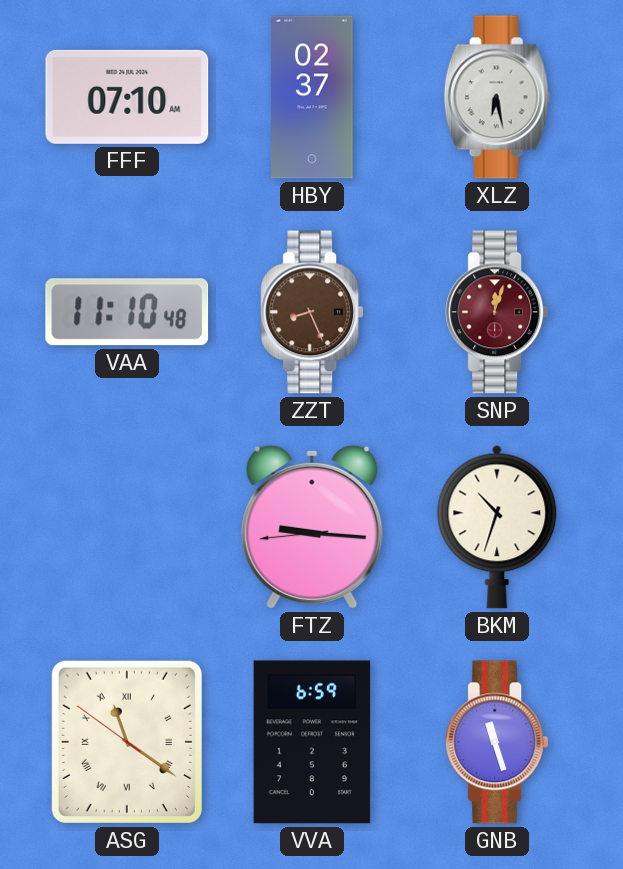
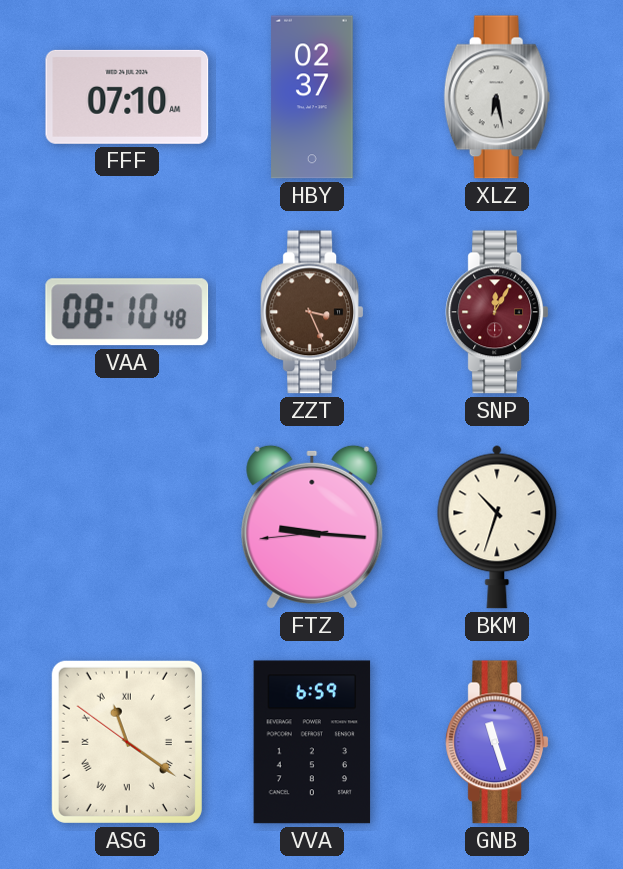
VAA: 11:10 -> 08:10 (127, 312)
ZZT: 8:26 -> 3:26 (312, 312)
SNP: 12:03 -> 12:05 (497, 312)
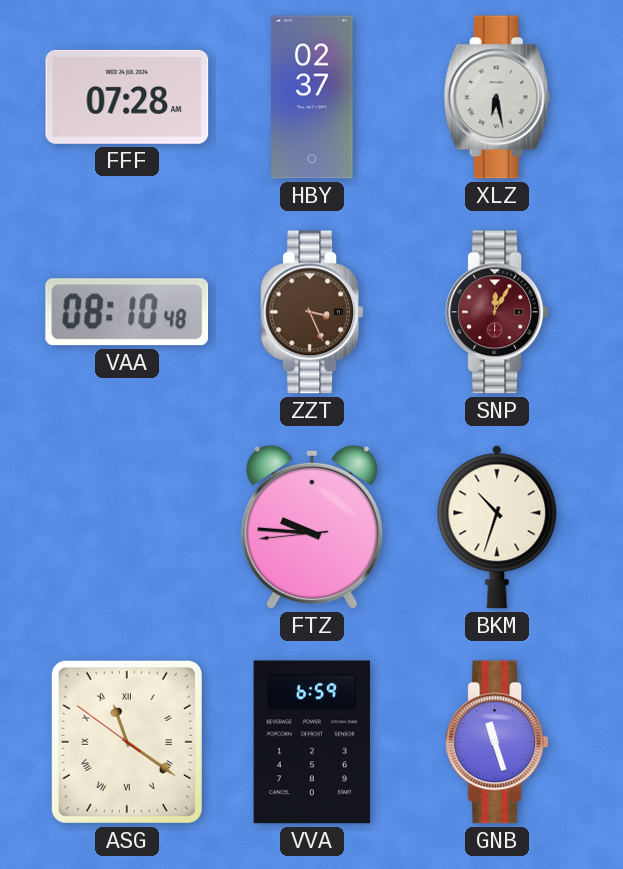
FFF: 07:10 -> 07:28 (127, 97)
FTZ: 9:15 -> 9:45 (312, 527)
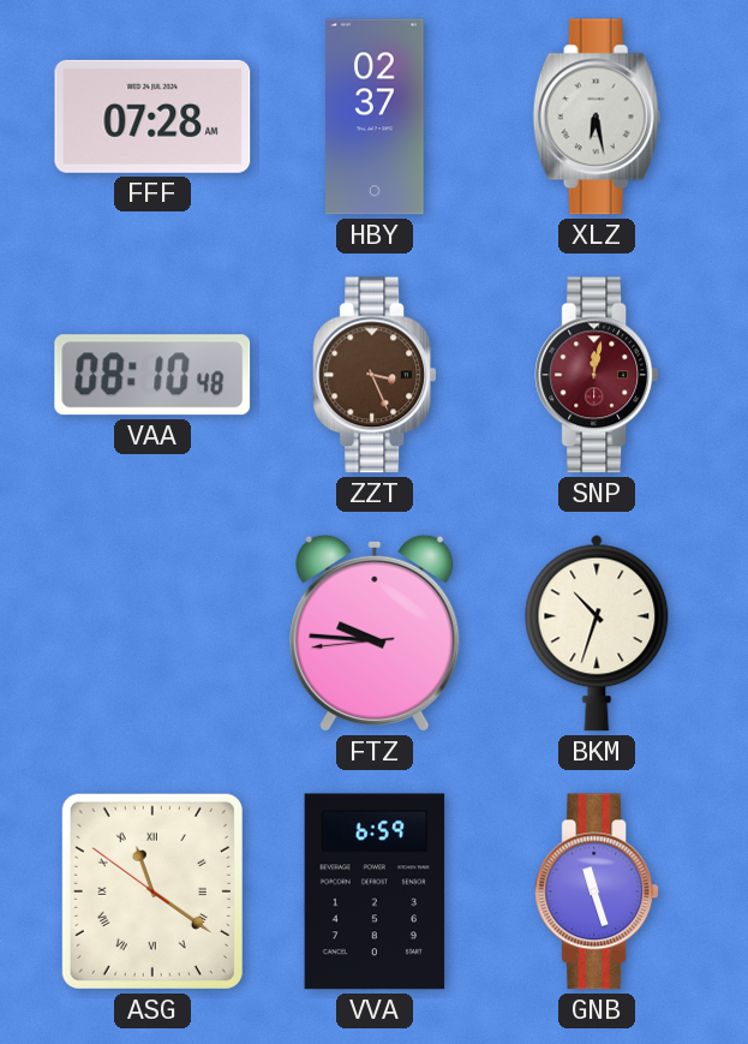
SNP: 12:05 -> 12:02 (597, 375)
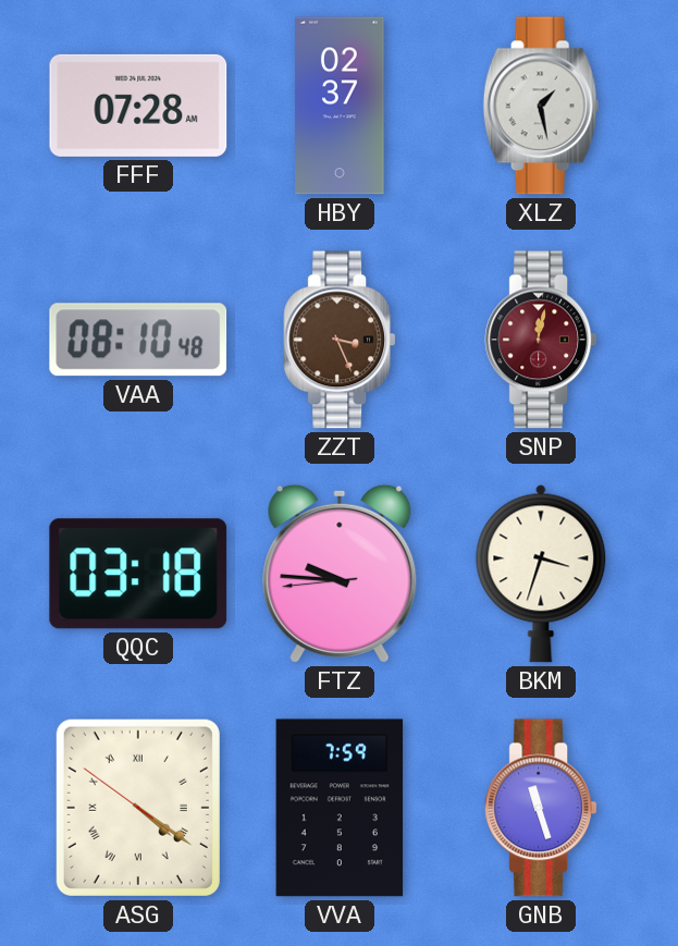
XLZ: 6:28 -> 1:28 (541, 106)
QQC: none -> 03:18 (138, 574)
BKM: 10:33 -> 3:33 (541, 574)
ASG: 11:20 -> 4:20 (138, 808)
VVA: 6:59 -> 7:59 (340, 808)
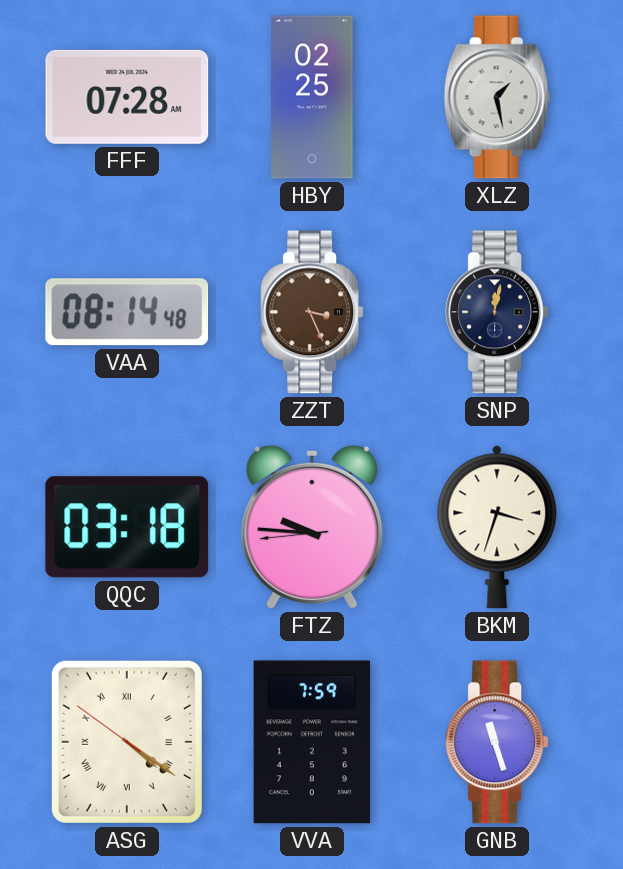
HBY: 02:37 -> 02:25 (312, 97)
VAA: 08:10 -> 08:14 (127, 312)
SNP dial: burgundy -> navy (497, 312)
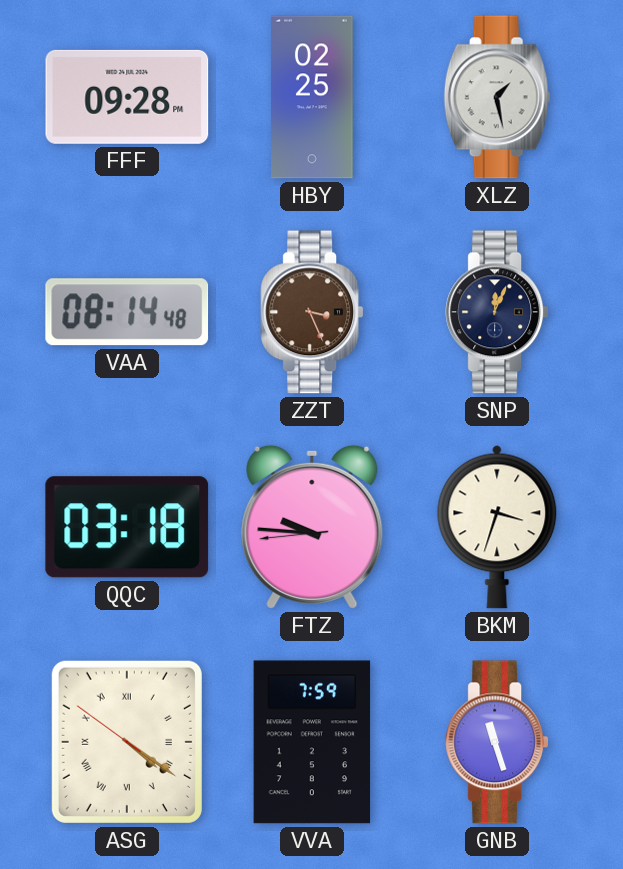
FFF: 07:28 -> 09:28 (127, 97)
SNP: 12:02 -> 12:04 (497, 312)
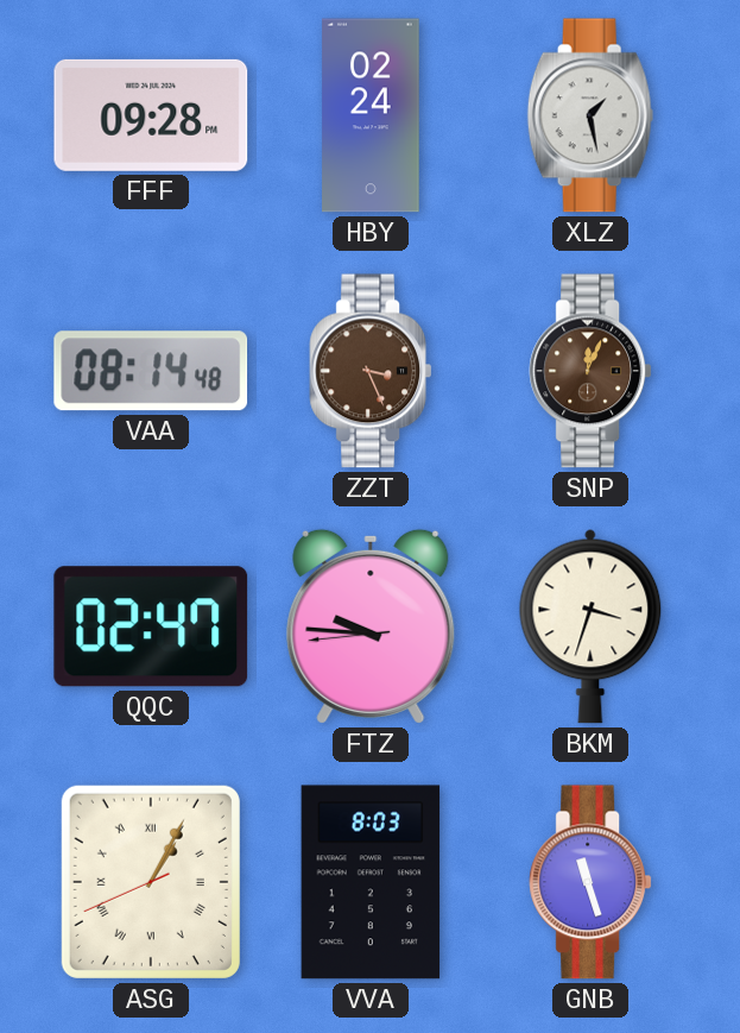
HBY: 02:25 -> 02:24 (371, 115)
SNP dial: navy -> brown (590, 371)
QQC: 03:18 -> 02:47 (151, 626)
ASG: 4:20 -> 1:04 (151, 882)
VVA: 7:59 -> 8:03 (371, 882)
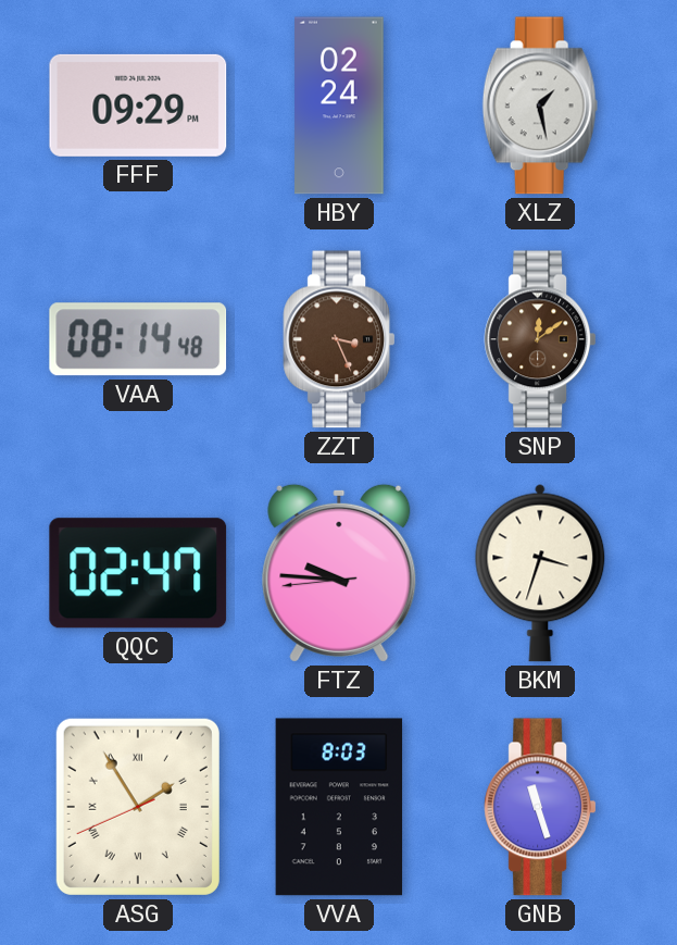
FFF: 09:28 -> 09:29 (138, 105)
SNP: 12:04 -> 12:09 (540, 339)
ASG: 1:04 -> 1:54 (138, 807)
